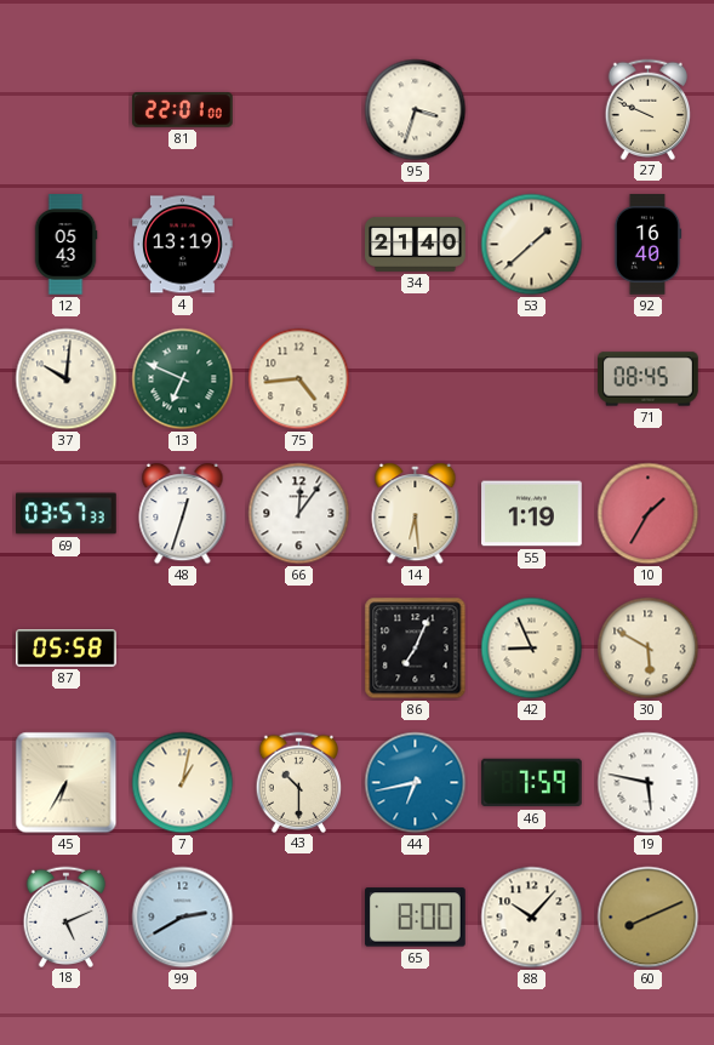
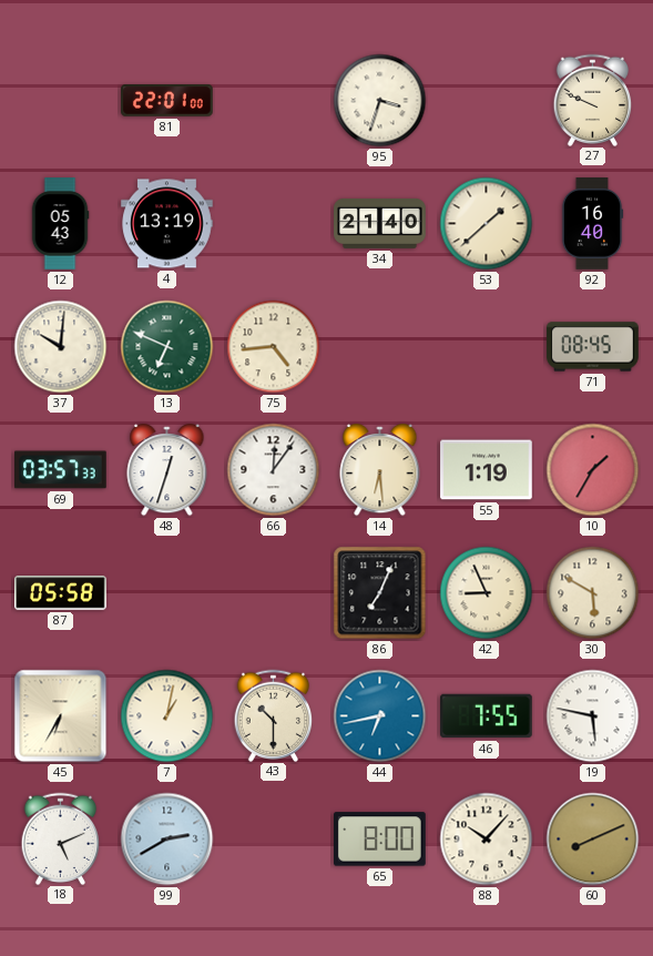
46: 7:59 -> 7:55 (487, 716)
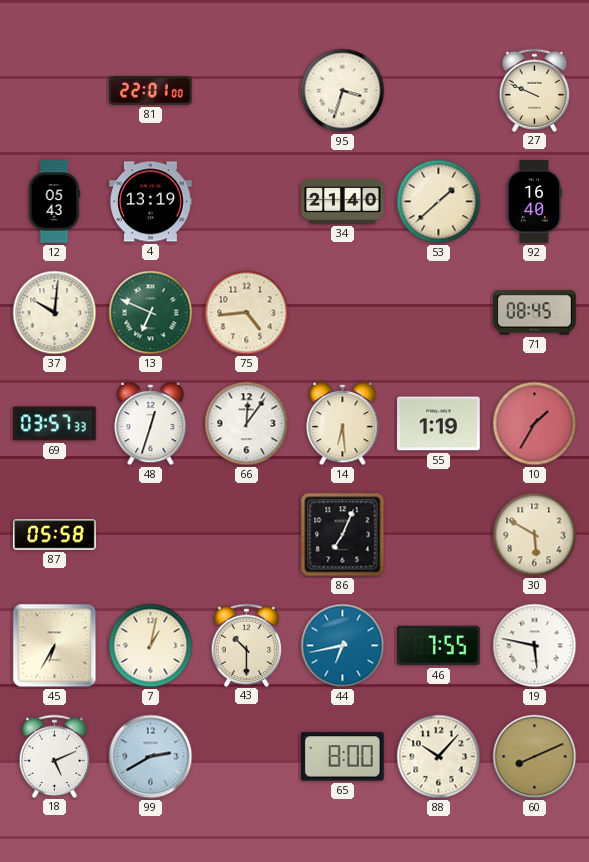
42: 8:56 -> none (487, 593)
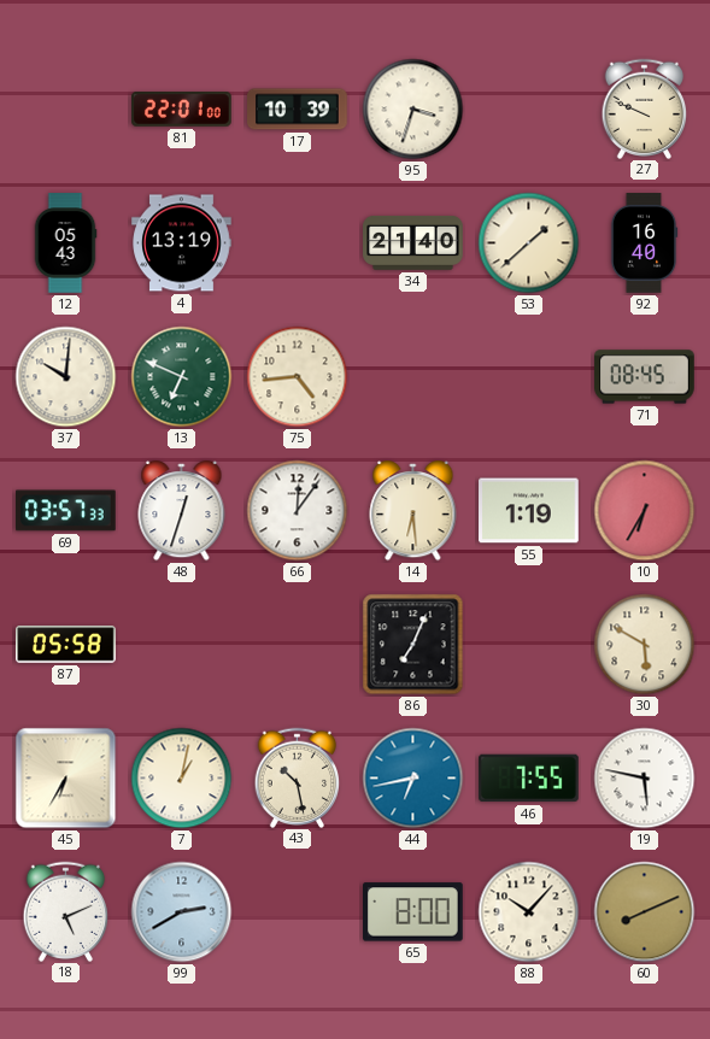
17: none -> 10:39 (298, 110)
10: 1:35 -> 6:35 (645, 511)
43: 10:30 -> 10:28 (298, 777)
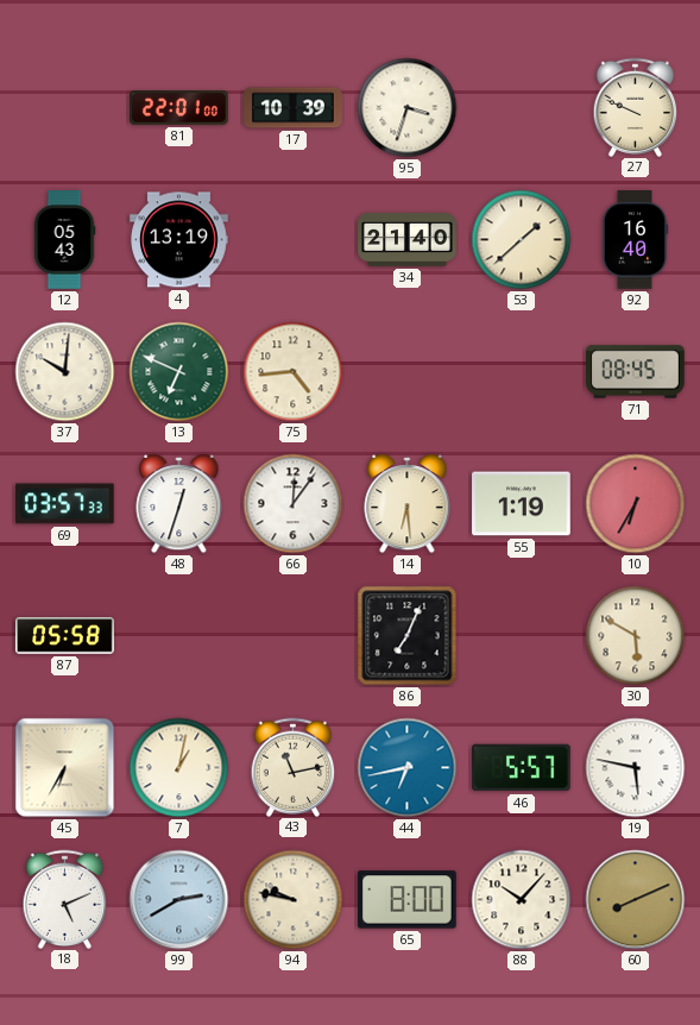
43: 10:28 -> 11:13 (294, 767)
46: 7:55 -> 5:57 (522, 768)
94: none -> 9:47 (294, 900)
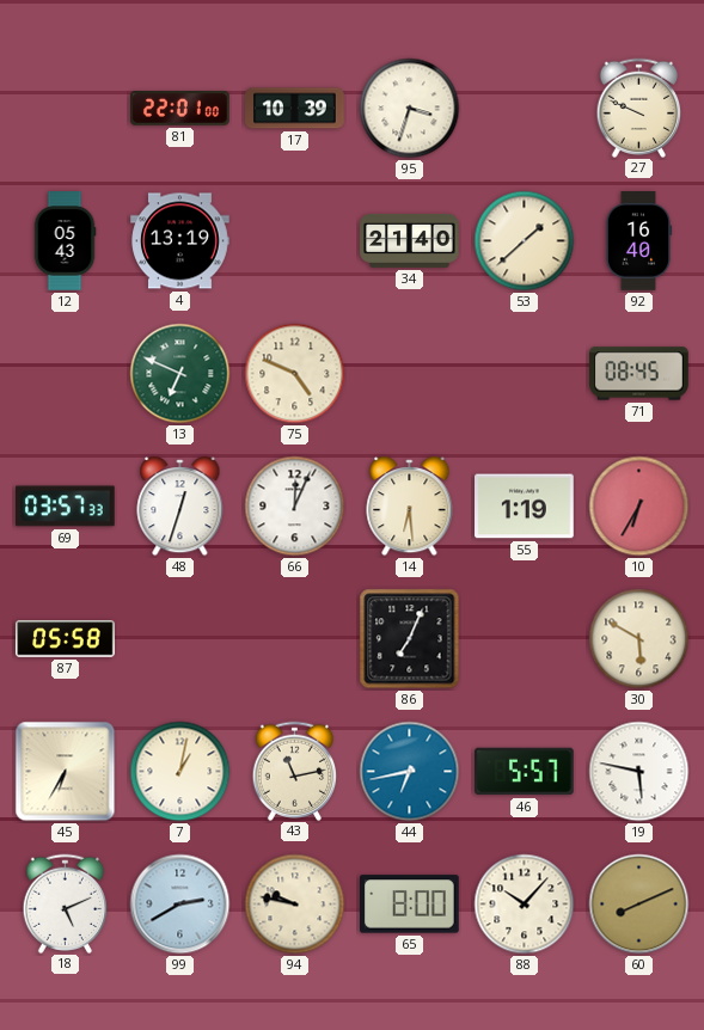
37: 10:01 -> none (65, 372)
75: 4:44 -> 4:49 (295, 374)
66: 12:06 -> 12:04 (295, 507)
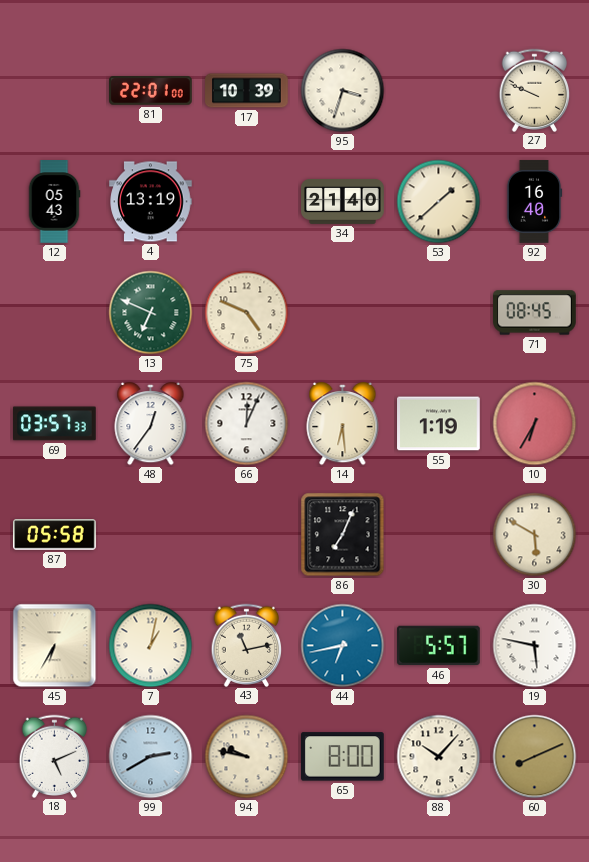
48: 12:33 -> 12:36 (151, 424)
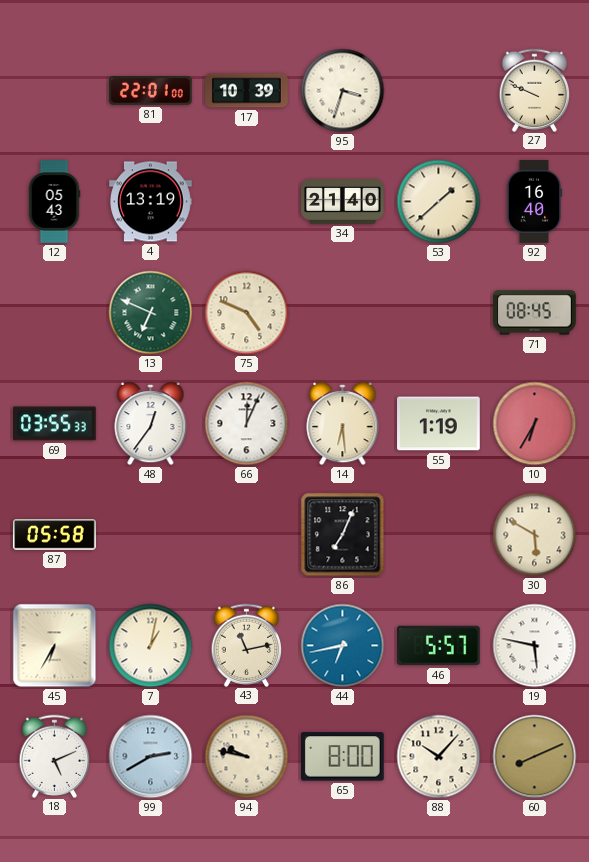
69: 03:57 -> 03:55 (55, 424)
